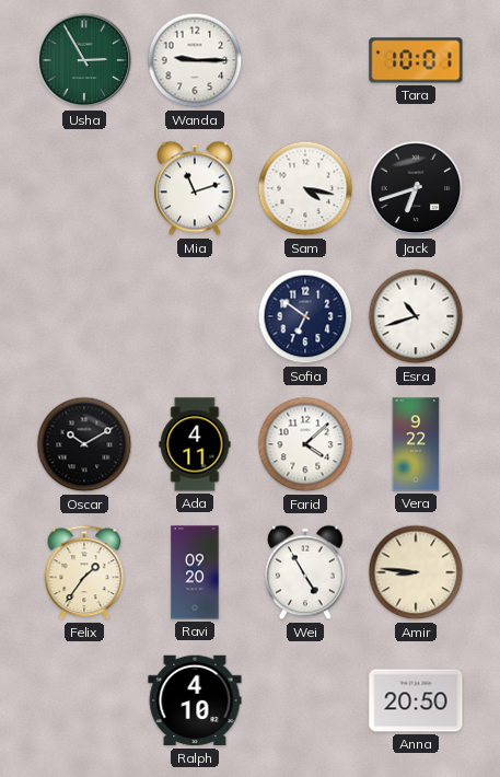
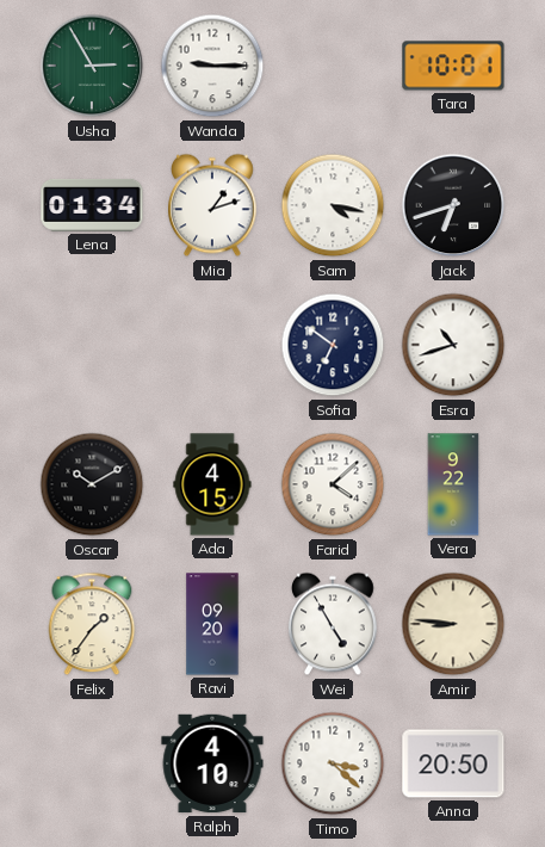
Lena: none -> 01:34 (92, 205)
Mia: 11:12 -> 1:12 (213, 205)
Ada: 4:11 -> 4:15 (212, 484)
Timo: none -> 3:22 (333, 763)
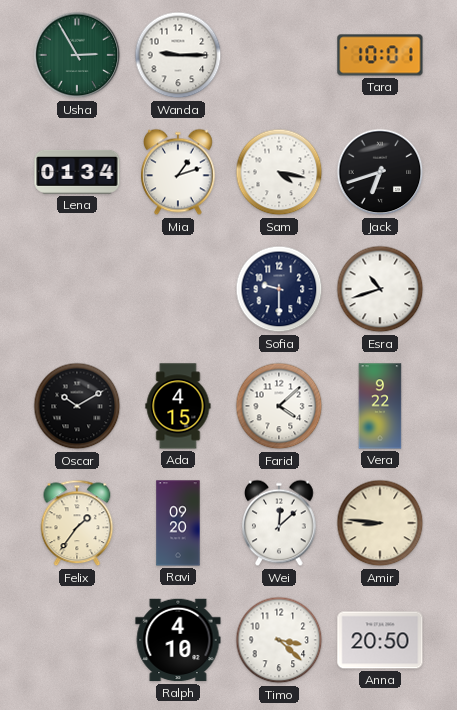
Sofia: 6:51 -> 9:30 (279, 289)
Wei: 4:55 -> 12:08 (280, 523)
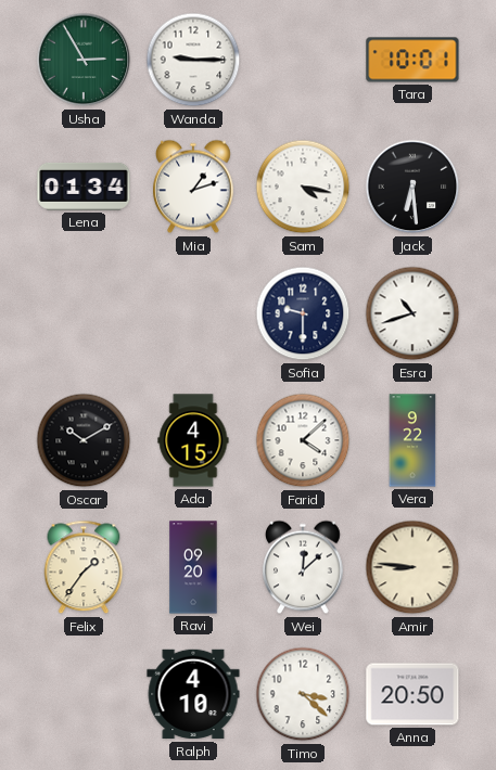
Jack: 6:42 -> 6:29 (412, 187)
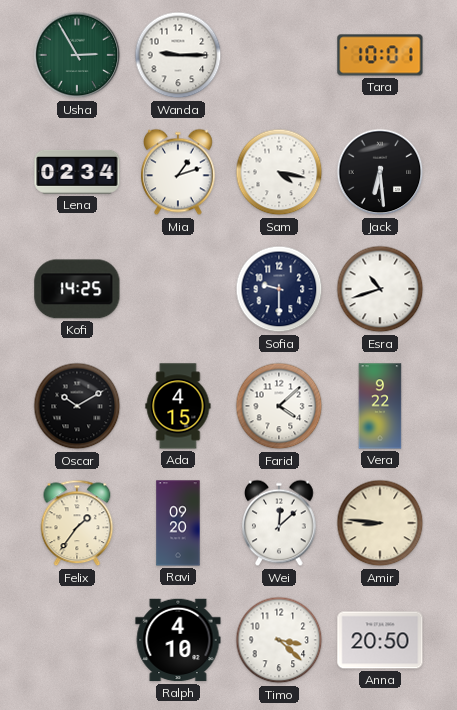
Lena: 01:34 -> 02:34 (77, 172)
Kofi: none -> 14:25 (77, 289)
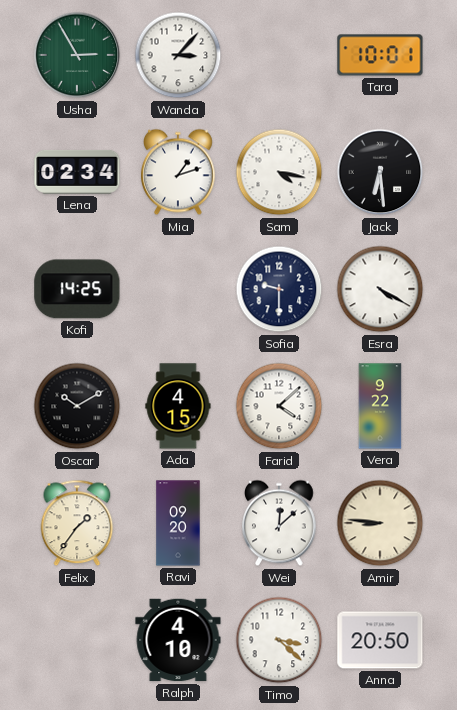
Wanda: 9:15 -> 3:07 (178, 55)
Esra: 10:42 -> 4:20 (380, 289)
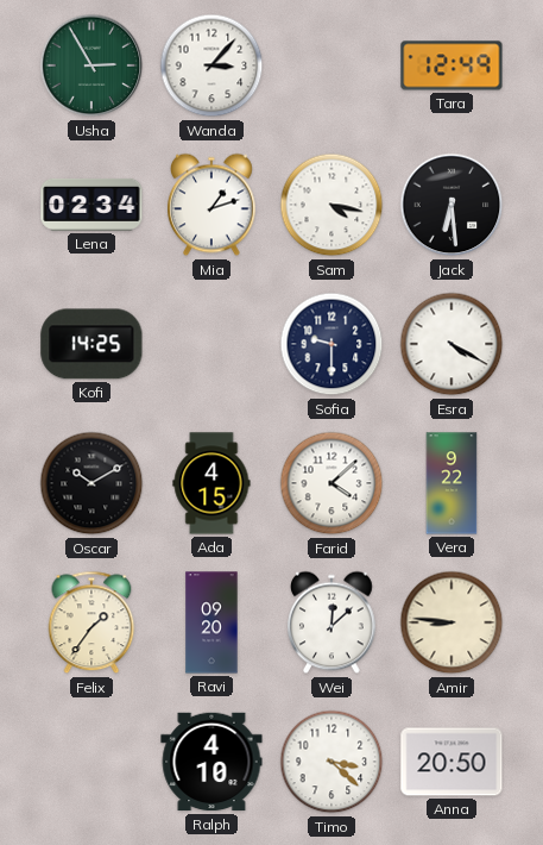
Tara: 10:01 -> 12:49 (452, 65)
